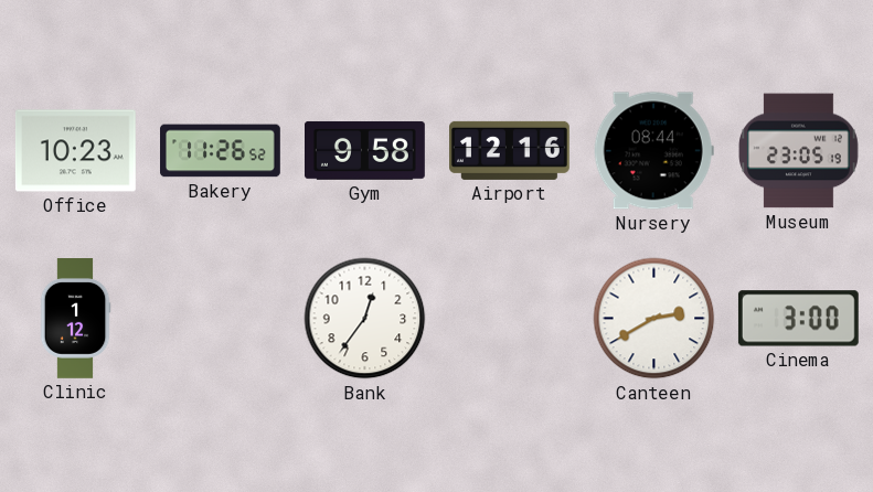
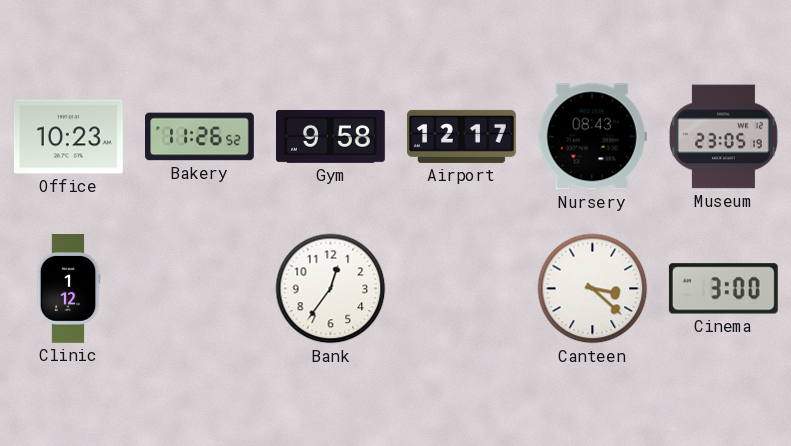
Airport: 12:16 -> 12:17 (462, 136)
Nursery: 08:44 -> 08:43 (592, 137)
Canteen: 2:40 -> 3:22 (593, 289)
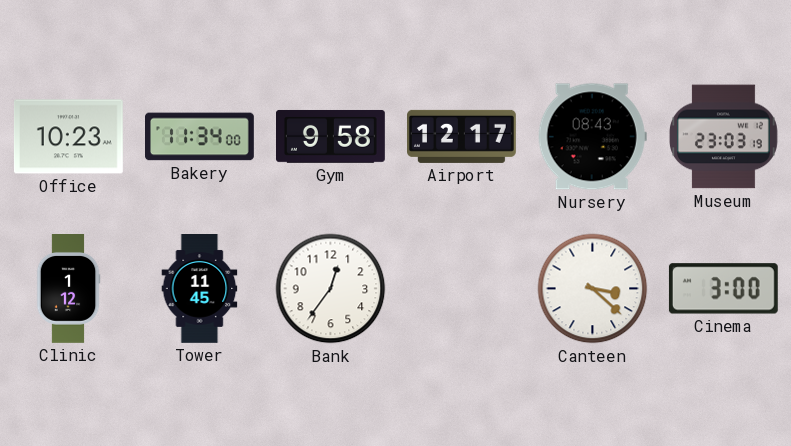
Bakery: 11:26 -> 11:34 (200, 137)
Museum: 23:05 -> 23:03 (723, 137)
Tower: none -> 11:45 (200, 289)
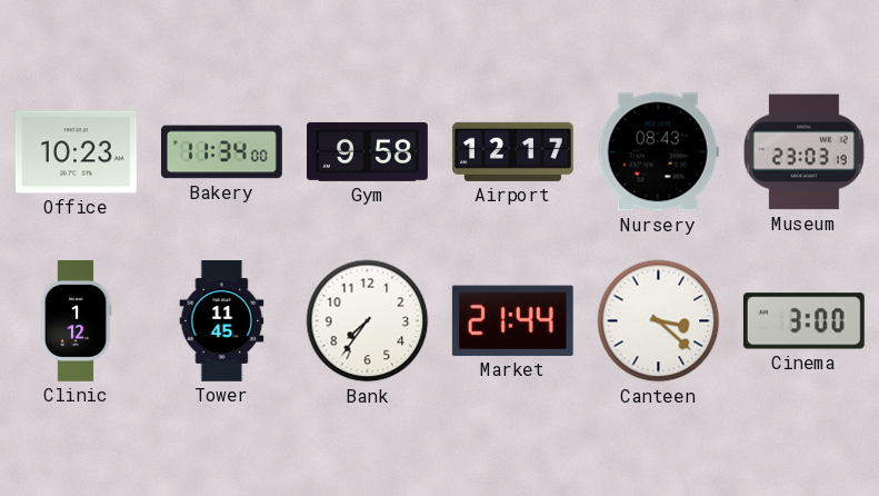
Bank: 12:36 -> 7:36 (368, 321)
Market: none -> 21:44 (512, 320)
